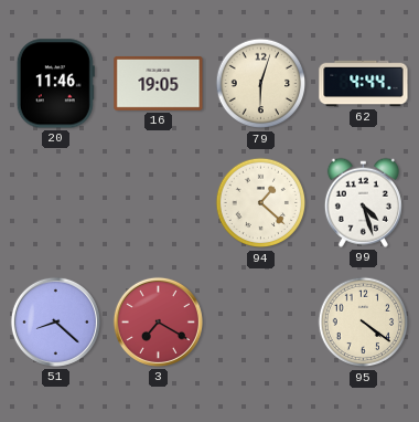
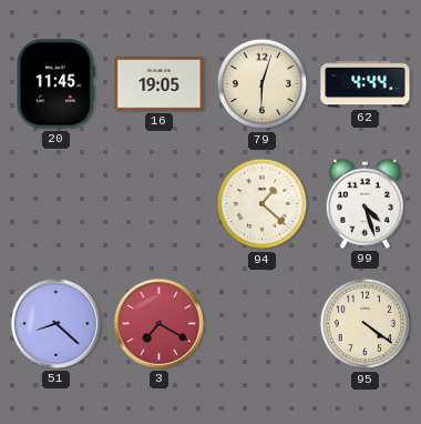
20: 11:46 -> 11:45 (55, 84)
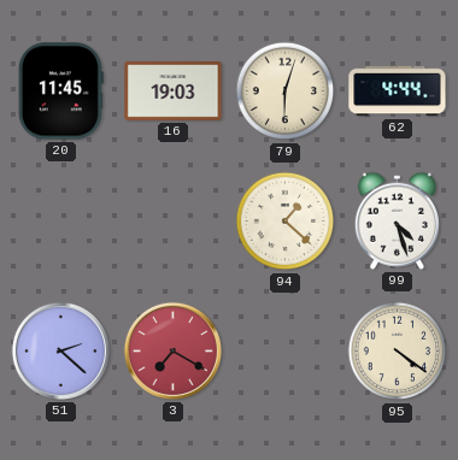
16: 19:05 -> 19:03 (174, 90)
51: 8:22 -> 2:22 (60, 350)
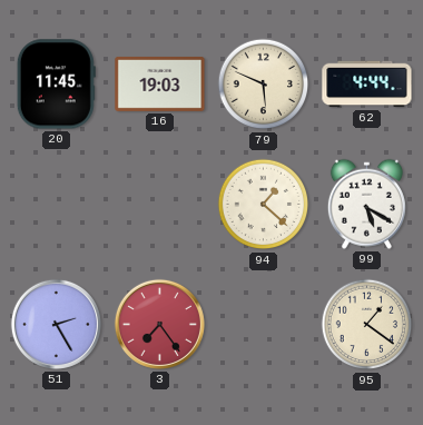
79: 6:03 -> 5:49 (264, 85)
99: 4:27 -> 5:20 (366, 204)
51: 2:22 -> 2:25 (56, 324)
3: 7:20 -> 7:24 (159, 324)
95: 4:21 -> 1:21 (367, 325)
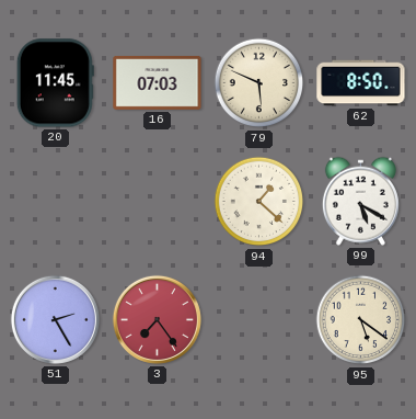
16: 19:03 -> 07:03 (158, 82)
62: 4:44 -> 8:50 (361, 83)
95: 1:21 -> 5:21 (361, 320)
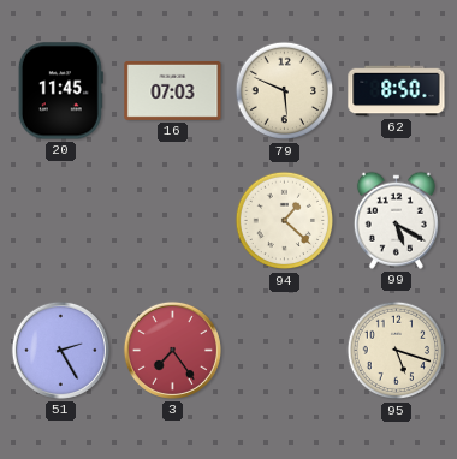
95: 5:21 -> 5:18 (397, 351)
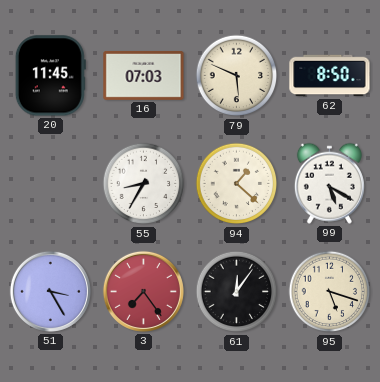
55: none -> 8:35 (144, 184)
51: 2:25 -> 3:25 (50, 291)
61: none -> 12:06 (237, 292)
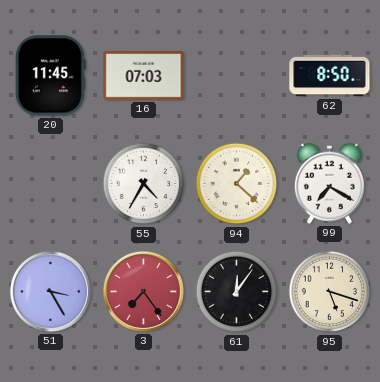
79: 5:49 -> none (237, 76)
55: 8:35 -> 4:35 (144, 184)
99: 5:20 -> 7:20 (329, 183)
